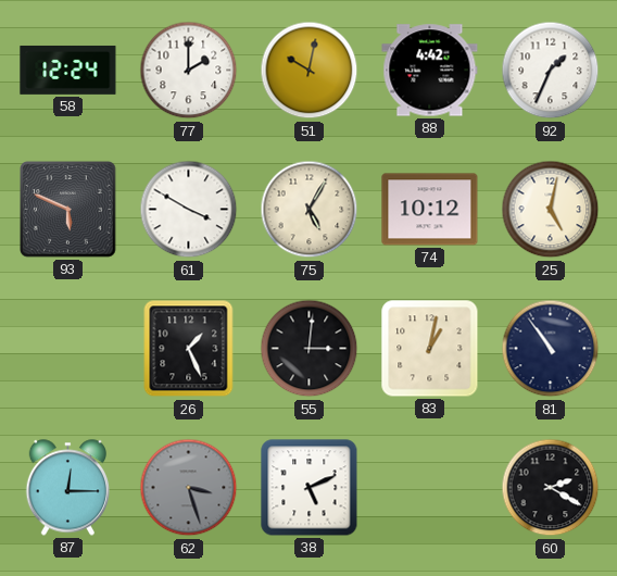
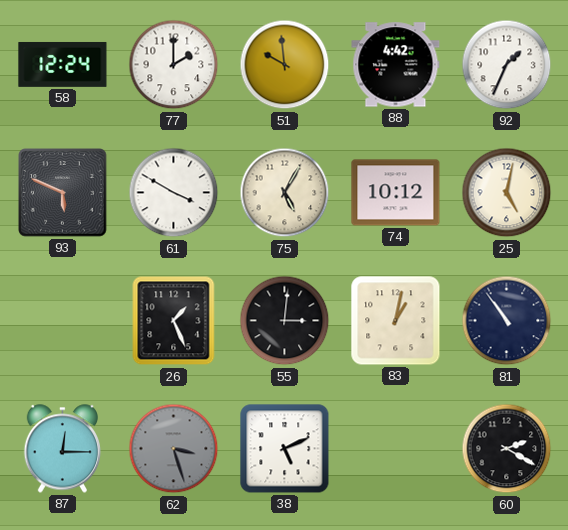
51: 10:02 -> 9:59 (285, 65)
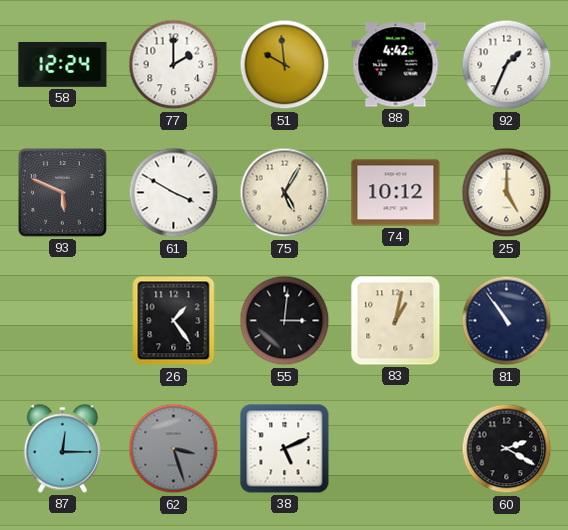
25: 5:02 -> 5:00 (507, 193)
26: 1:26 -> 1:24 (174, 321)
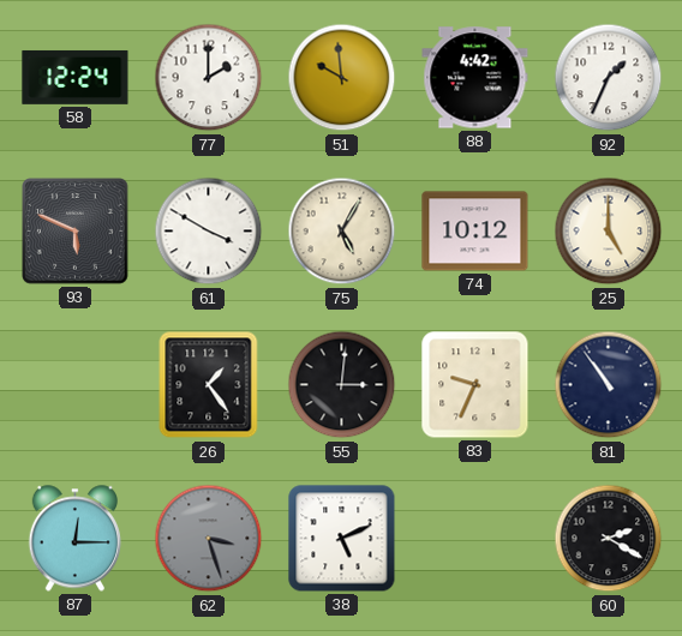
83: 1:02 -> 9:34 (475, 385)
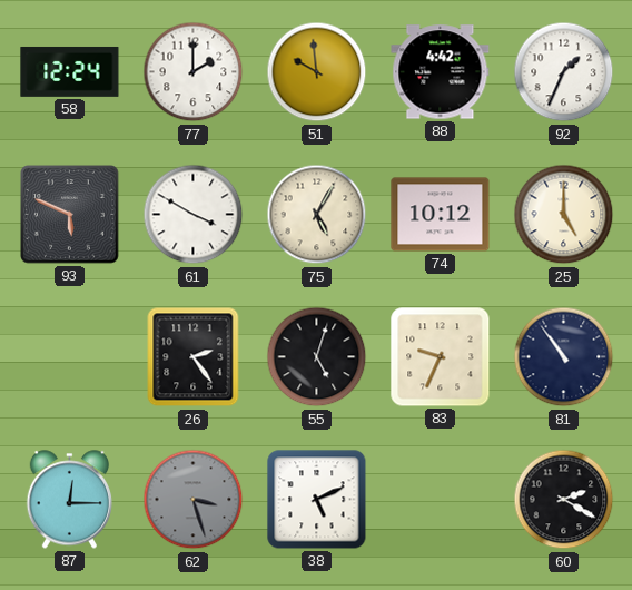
26: 1:24 -> 2:24 (194, 357)
55: 3:01 -> 5:03 (317, 357)
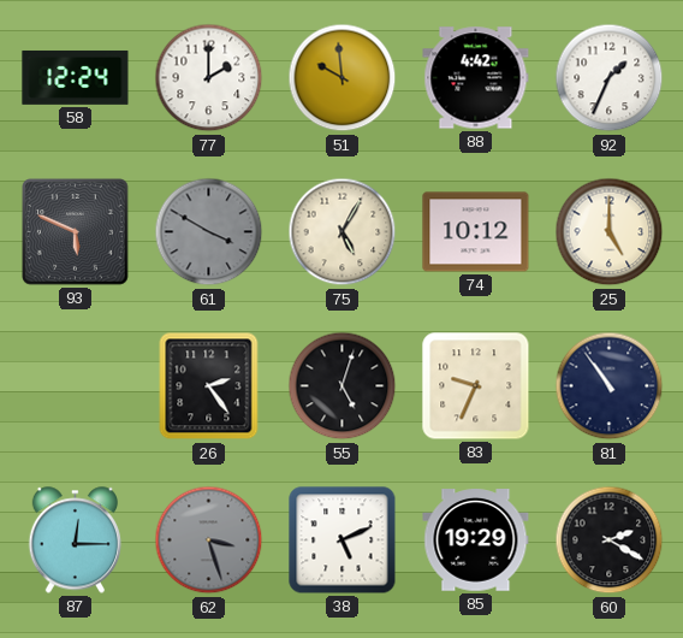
61 dial: white -> grey (209, 232)
85: none -> 19:29 (476, 540)
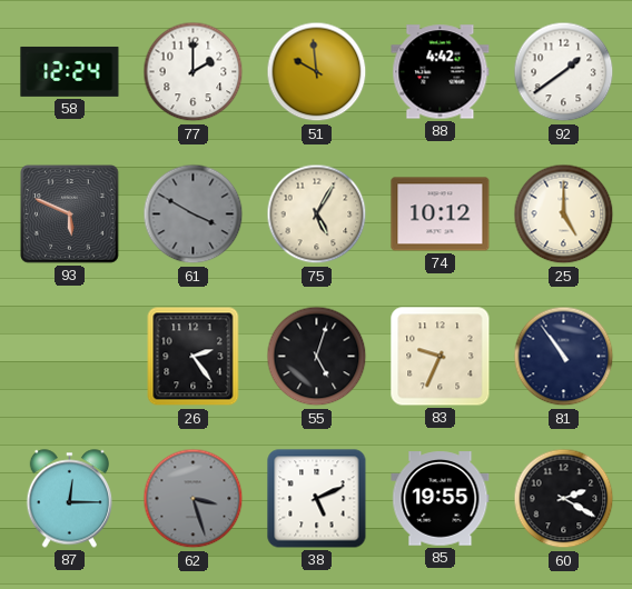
92: 1:34 -> 1:39 (564, 72)
85: 19:29 -> 19:55 (441, 499)
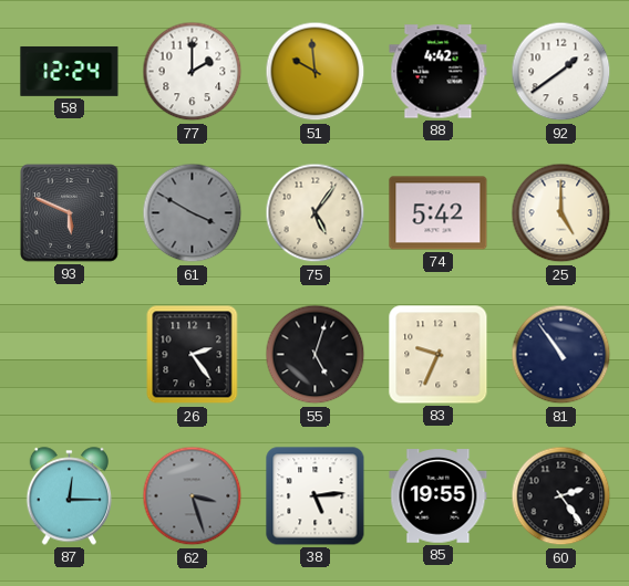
75: 5:05 -> 5:06 (316, 213)
74: 10:12 -> 5:42 (439, 213)
38: 5:11 -> 5:14 (316, 496)
60: 2:20 -> 2:24 (561, 496)
